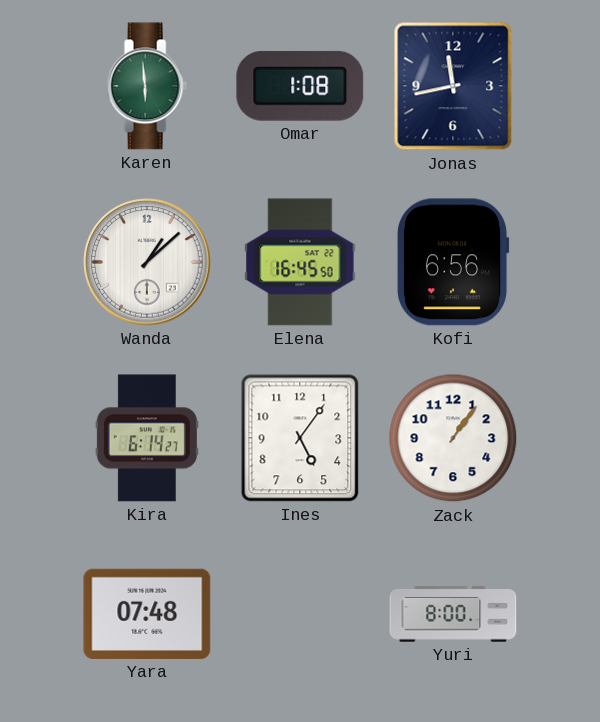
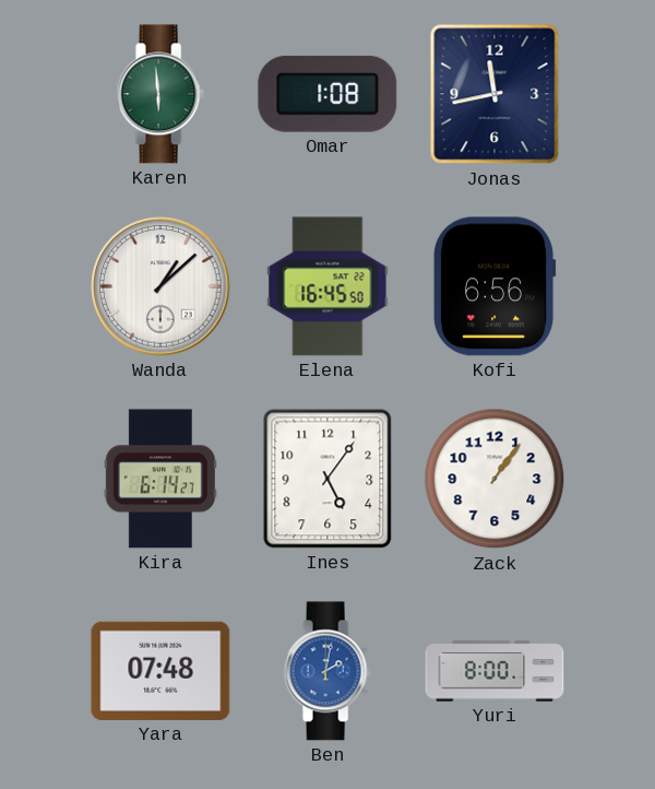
Ben: none -> 2:02 (327, 671)
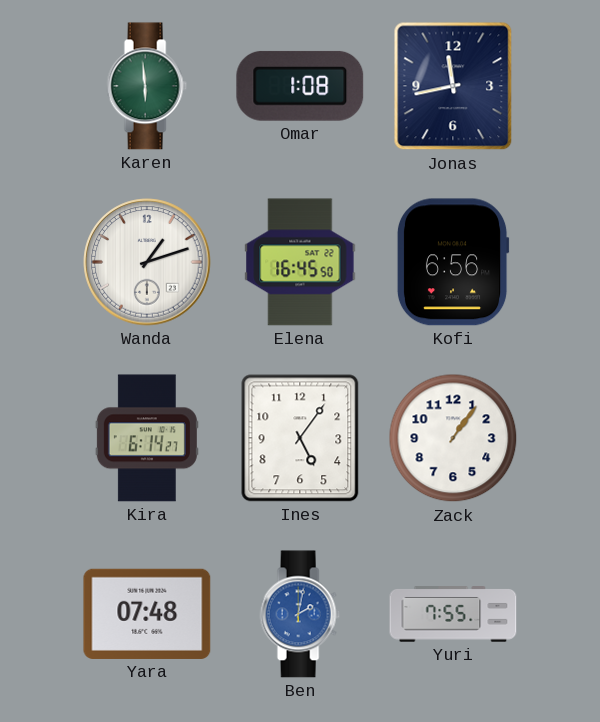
Wanda: 1:08 -> 1:12 (147, 262)
Yuri: 8:00 -> 7:55 (453, 614)
